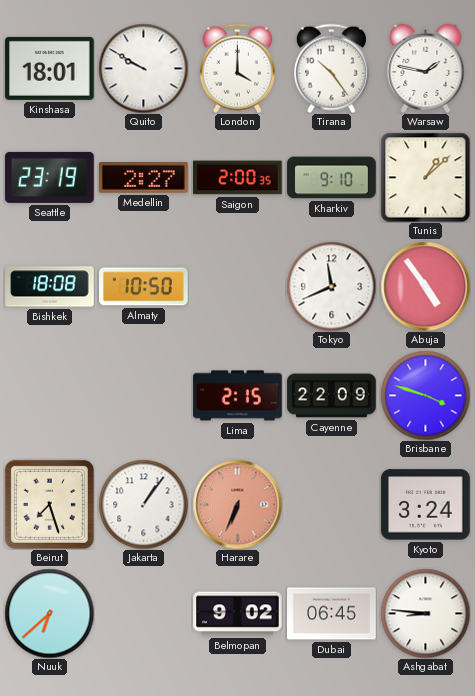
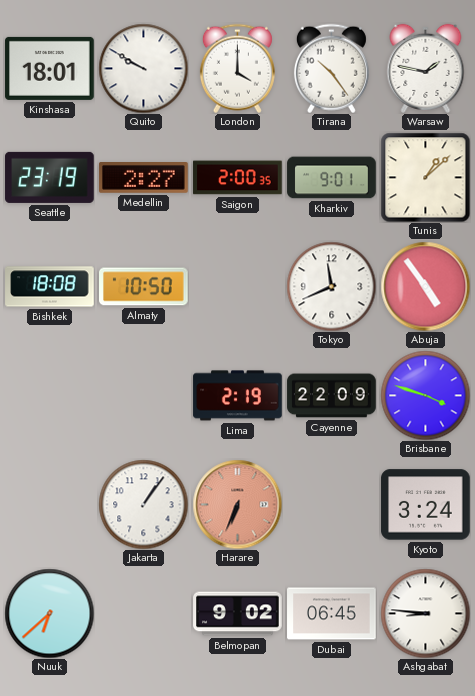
Kharkiv: 9:10 -> 9:01 (332, 178)
Lima: 2:15 -> 2:19 (238, 396)
Beirut: 7:27 -> none (49, 504)
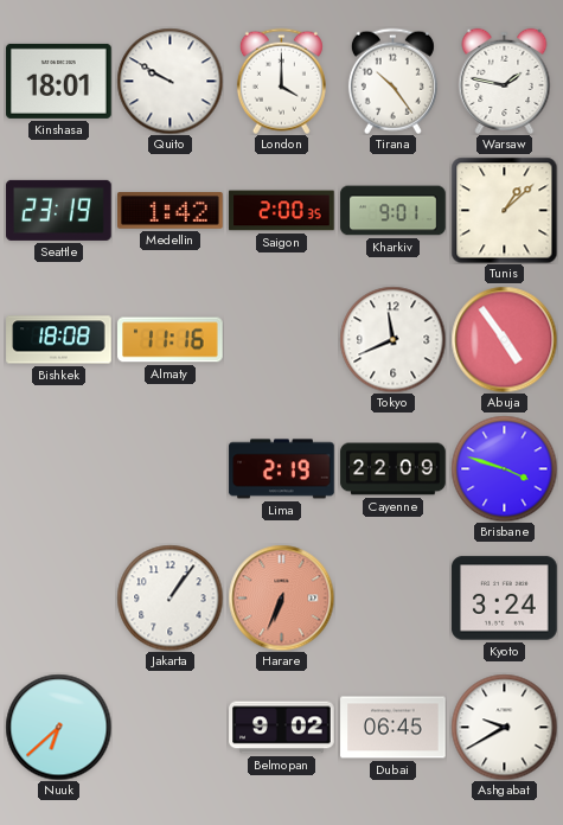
Medellin: 2:27 -> 1:42 (171, 211)
Almaty: 10:50 -> 11:16 (171, 340)
Ashgabat: 8:46 -> 9:40 (504, 727)
